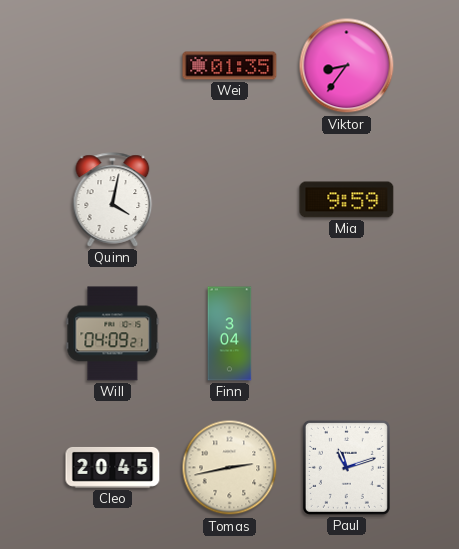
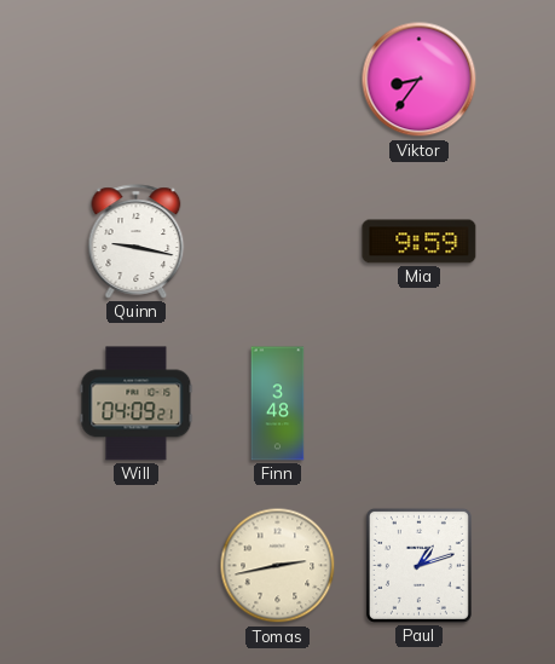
Wei: 01:35 -> none (230, 66)
Quinn: 4:02 -> 9:17 (137, 242)
Finn: 3:04 -> 3:48 (278, 404)
Cleo: 20:45 -> none (113, 467)
Paul: 11:12 -> 1:12 (418, 565)
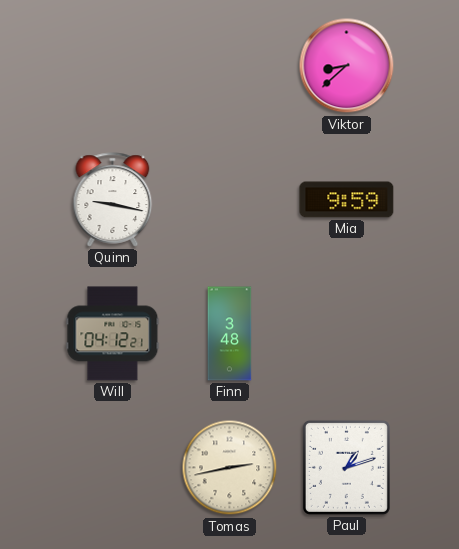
Viktor: 8:36 -> 8:38 (347, 66)
Will: 04:09 -> 04:12 (113, 334)
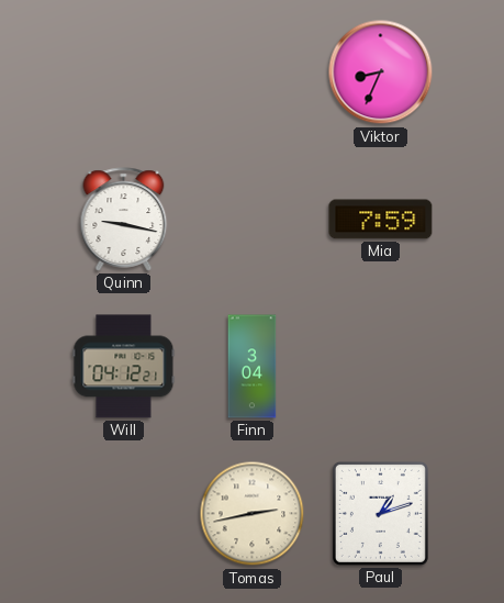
Viktor: 8:38 -> 8:34 (381, 72)
Mia: 9:59 -> 7:59 (381, 220)
Finn: 3:48 -> 3:04 (253, 367)
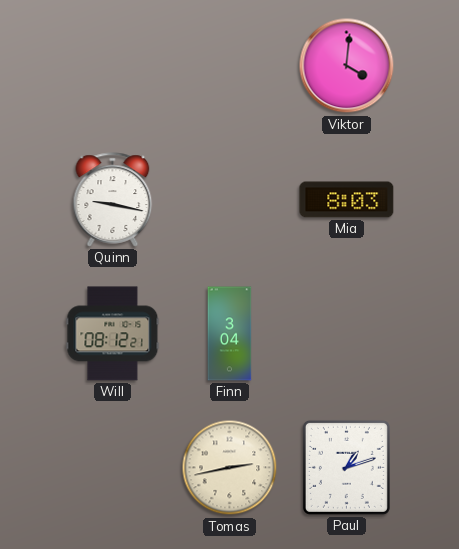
Viktor: 8:34 -> 4:01 (347, 66)
Mia: 7:59 -> 8:03 (347, 200)
Will: 04:12 -> 08:12 (113, 334)
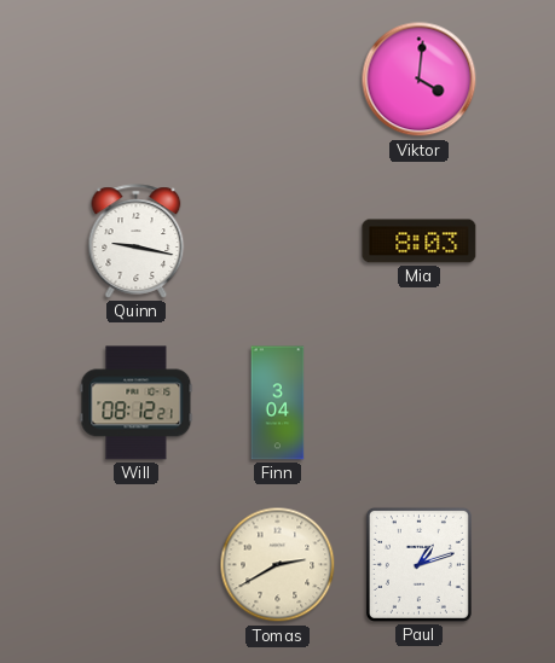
Tomas: 2:43 -> 2:40 (278, 565)
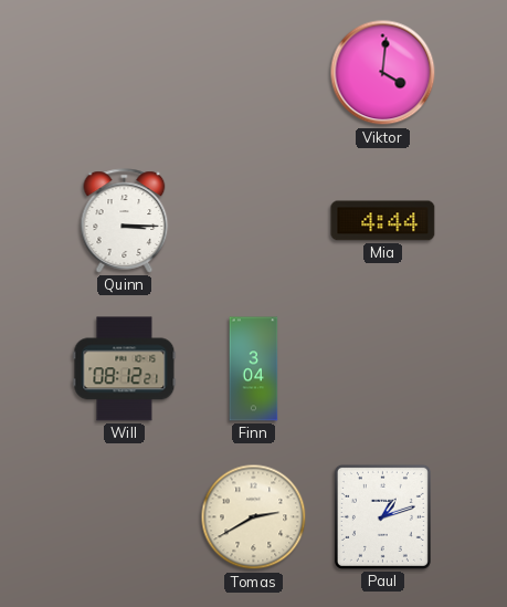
Quinn: 9:17 -> 3:15 (125, 221)
Mia: 8:03 -> 4:44 (383, 221)
